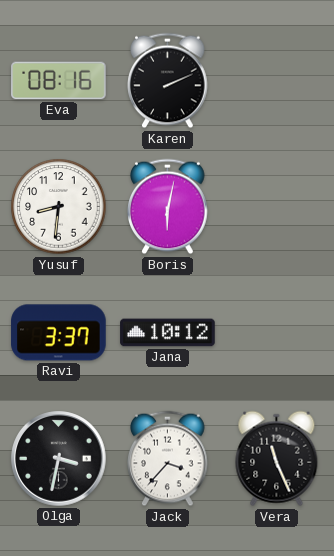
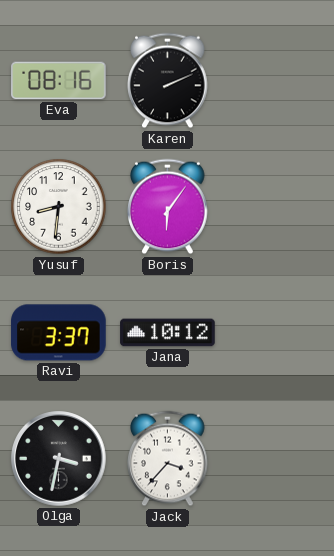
Boris: 6:02 -> 6:06 (168, 207)
Vera: 11:26 -> none (277, 459)
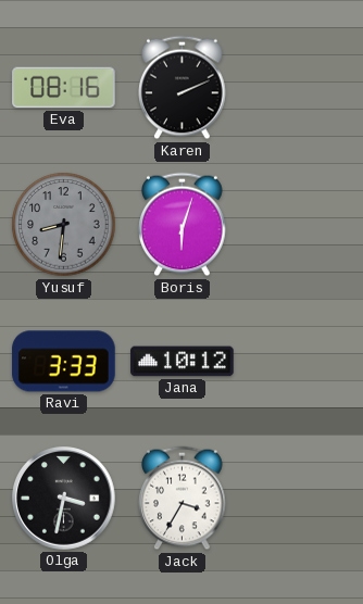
Yusuf dial: white -> grey (64, 225)
Boris: 6:06 -> 6:03 (183, 225)
Ravi: 3:37 -> 3:33 (64, 362)
Jack: 3:37 -> 3:35 (183, 499)
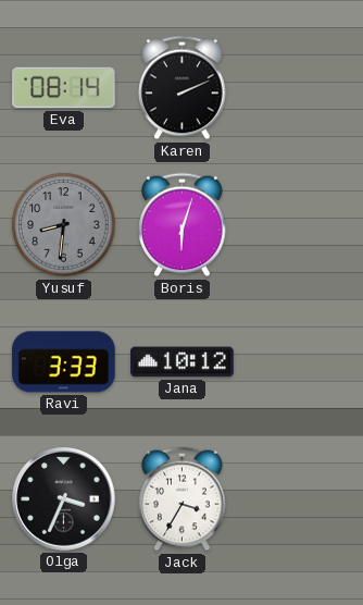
Eva: 08:16 -> 08:14 (64, 88)
Olga: 3:32 -> 3:34 (64, 499)
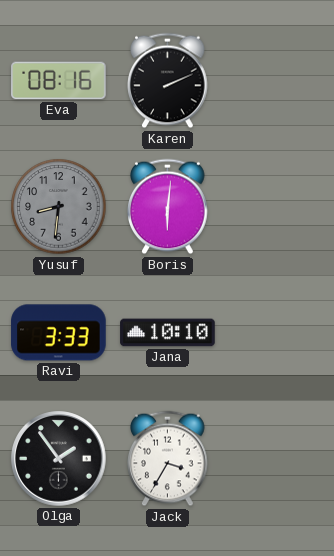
Eva: 08:14 -> 08:16 (59, 81)
Boris: 6:03 -> 6:01 (168, 207)
Jana: 10:12 -> 10:10 (168, 333)
Olga: 3:34 -> 1:54 (59, 459)
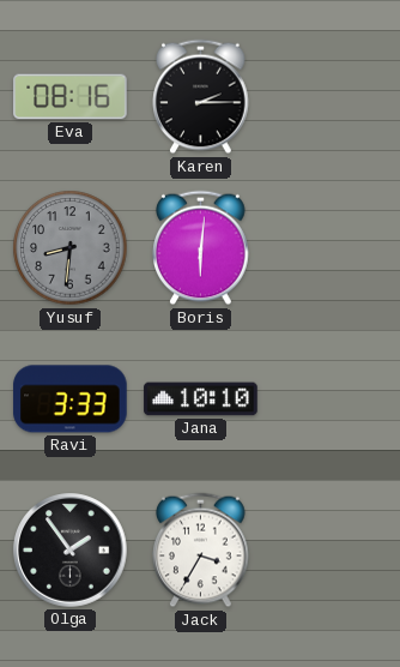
Karen: 2:11 -> 2:15 (201, 97)
